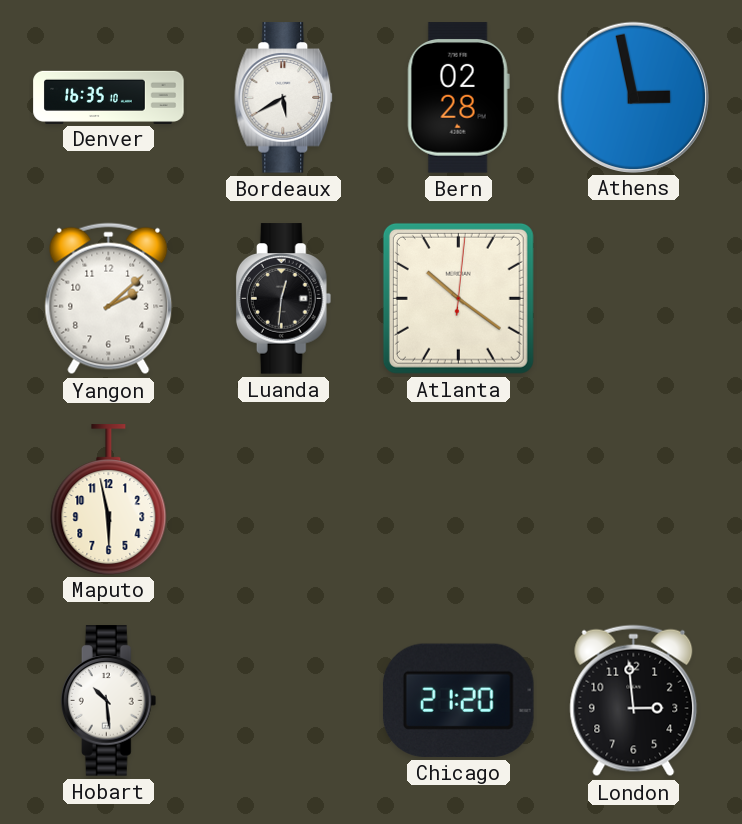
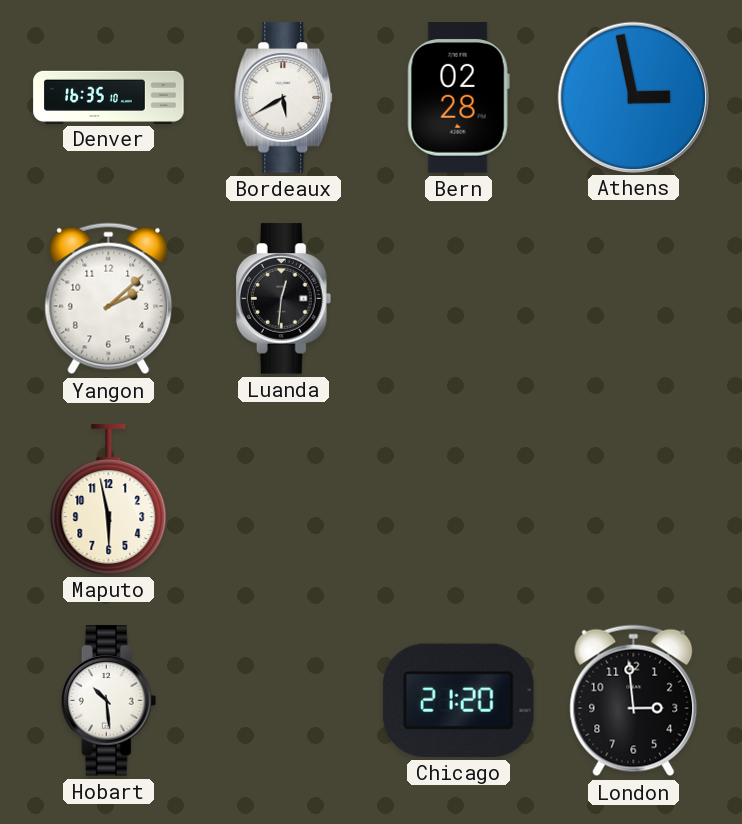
Atlanta: 10:21 -> none (458, 298)
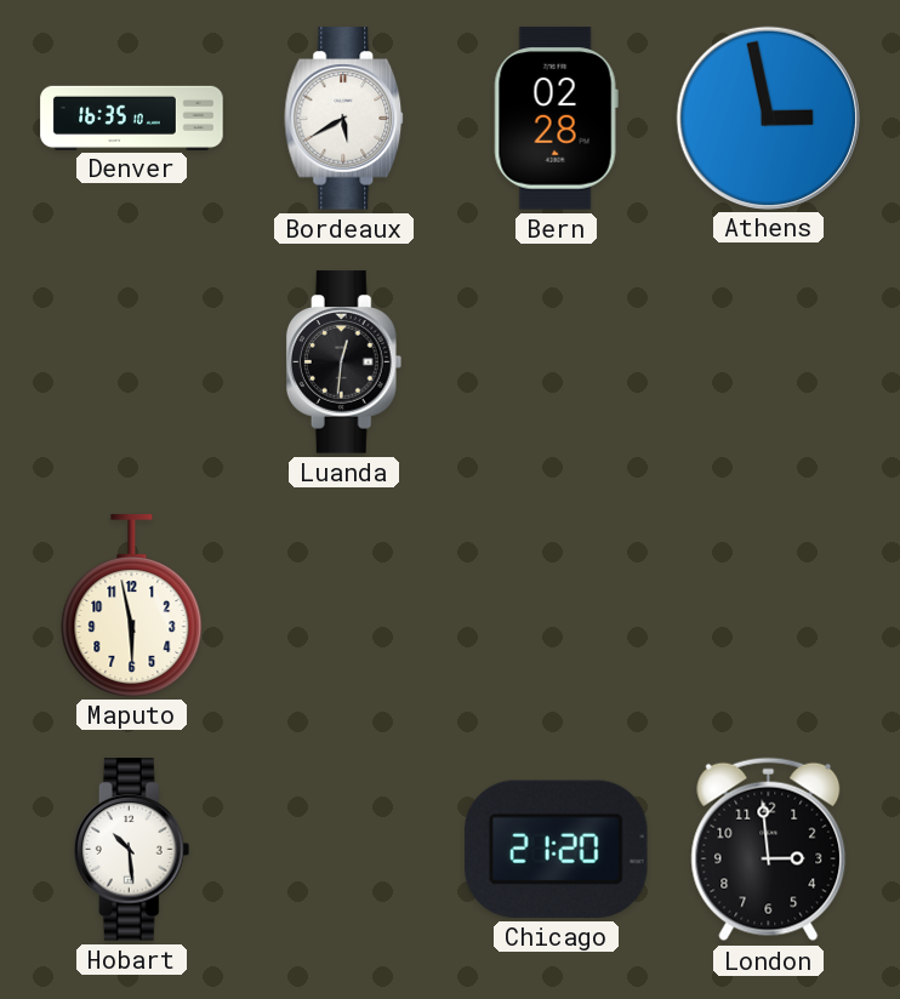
Yangon: 2:08 -> none (109, 299)
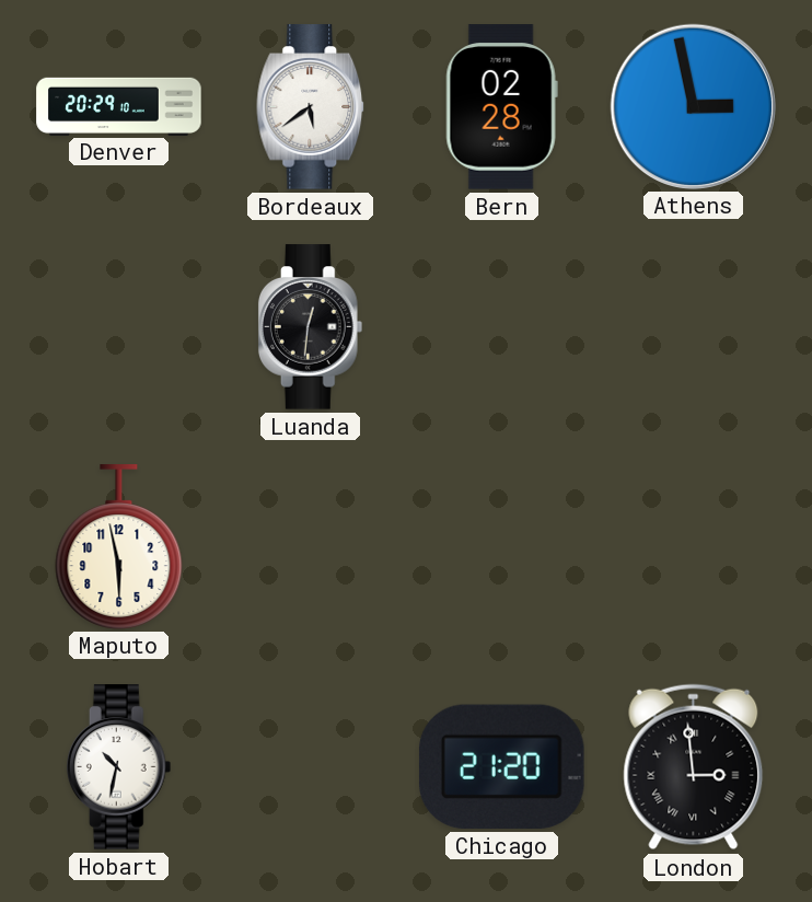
Denver: 16:35 -> 20:29 (119, 106)
Bordeaux: 5:40 -> 5:39 (311, 107)
Hobart: 10:29 -> 10:32 (119, 767)
London numerals: Arabic -> Roman (694, 767)
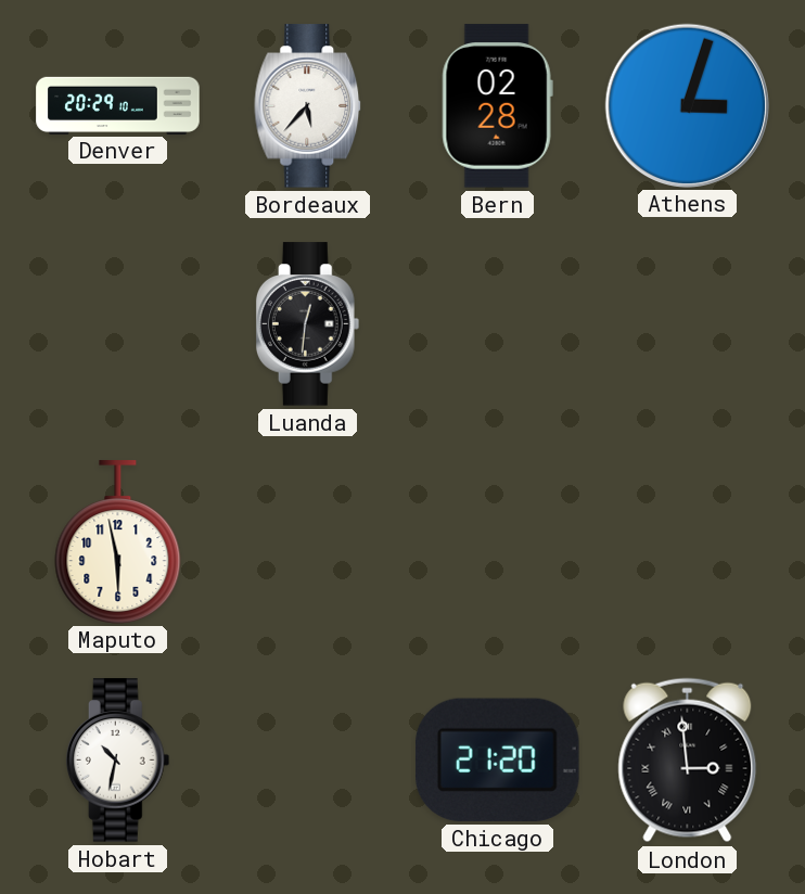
Bordeaux: 5:39 -> 5:37 (308, 106)
Athens: 2:58 -> 3:03 (687, 105)
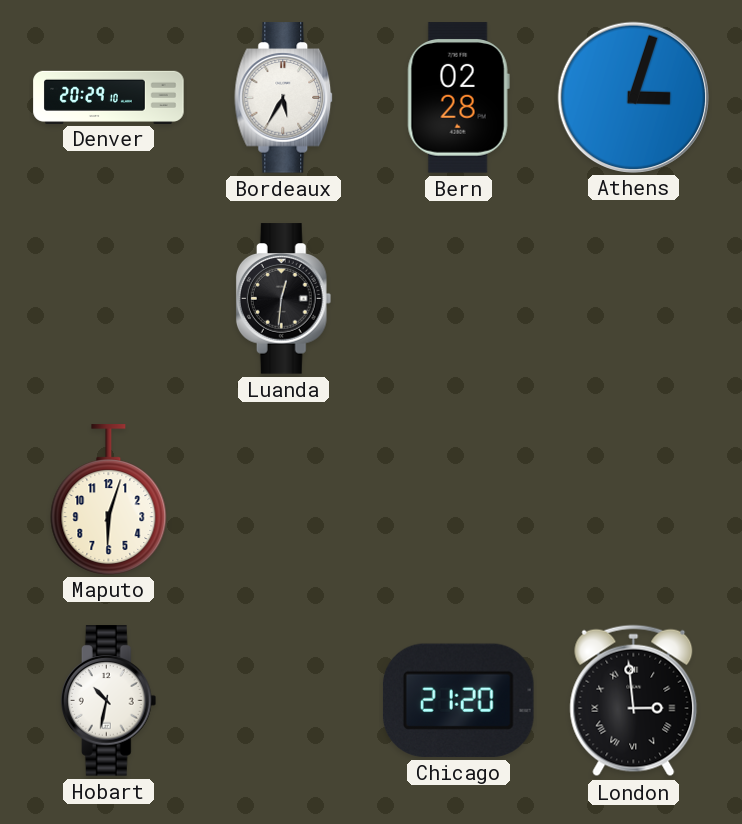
Bordeaux: 5:37 -> 5:35 (284, 98)
Maputo: 5:58 -> 6:03 (109, 499)
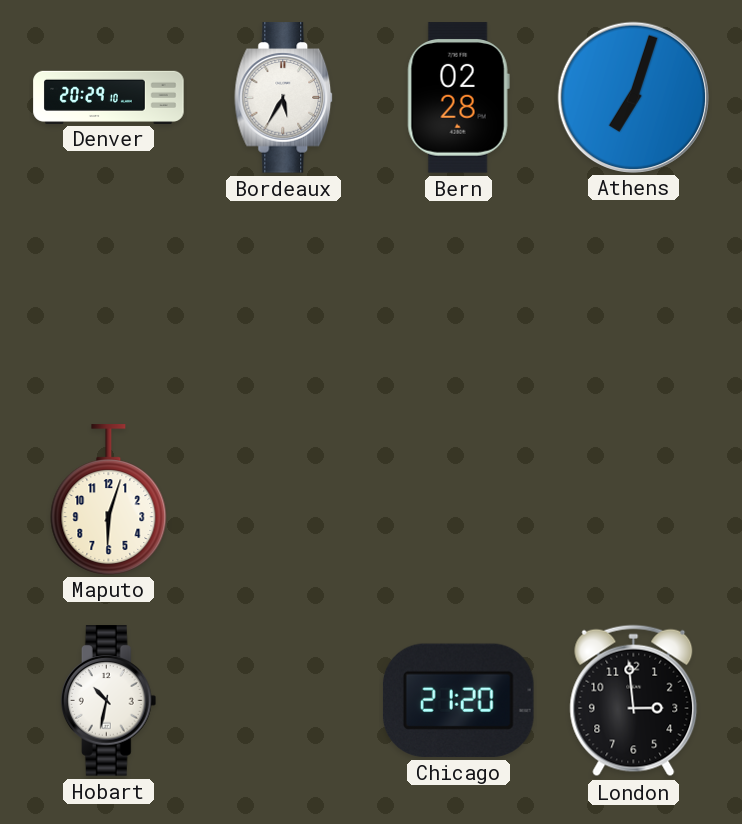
Athens: 3:03 -> 7:03 (633, 97)
Luanda: 12:31 -> none (284, 299)
London numerals: Roman -> Arabic (634, 701)
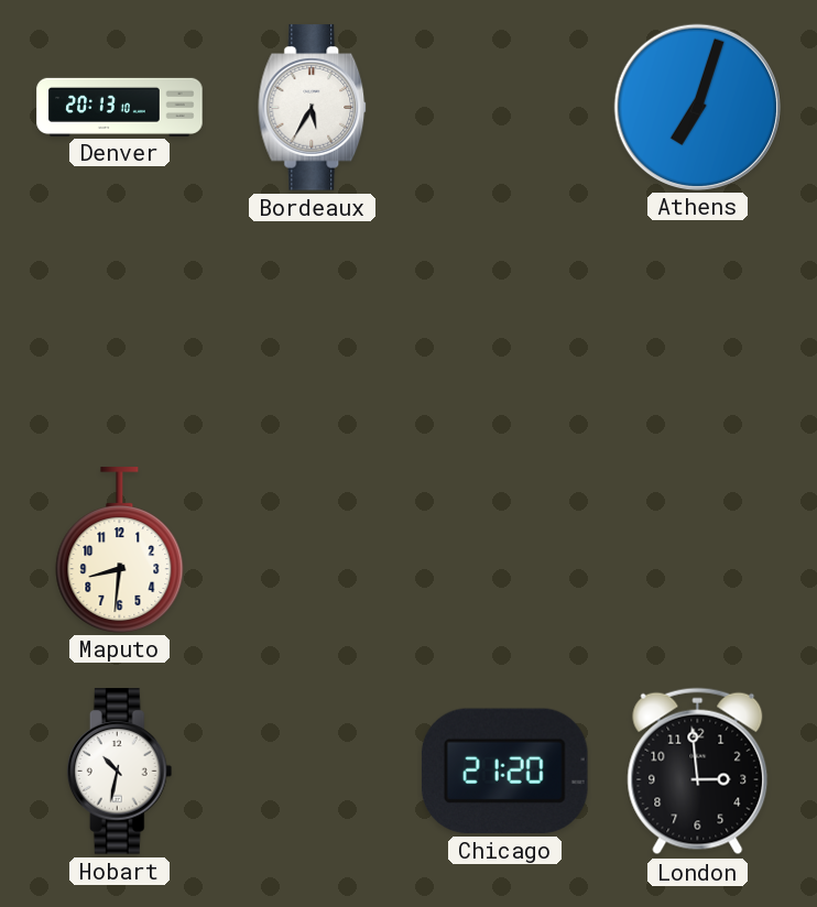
Denver: 20:29 -> 20:13 (120, 107)
Bern: 02:28 -> none (458, 98)
Maputo: 6:03 -> 8:31 (120, 549)
